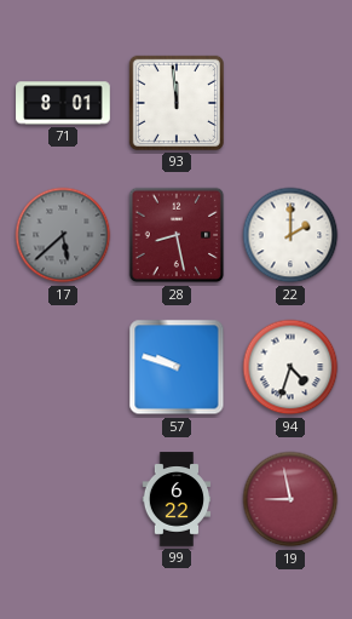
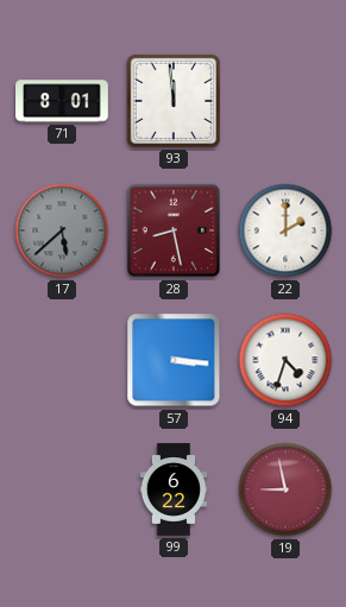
57: 9:48 -> 3:16 (174, 360)
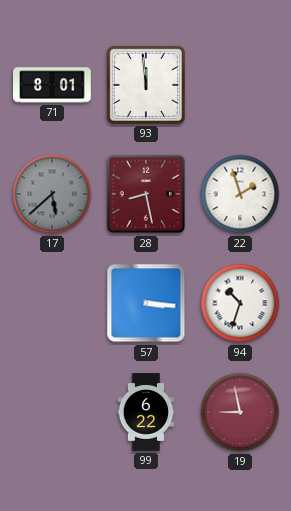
22: 2:00 -> 1:57 (240, 194)
94: 4:33 -> 10:33 (240, 303)
